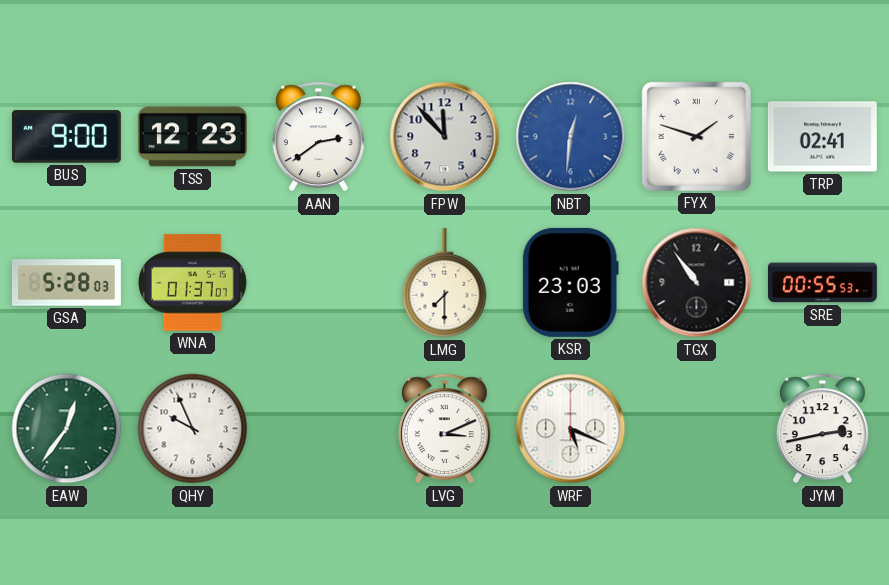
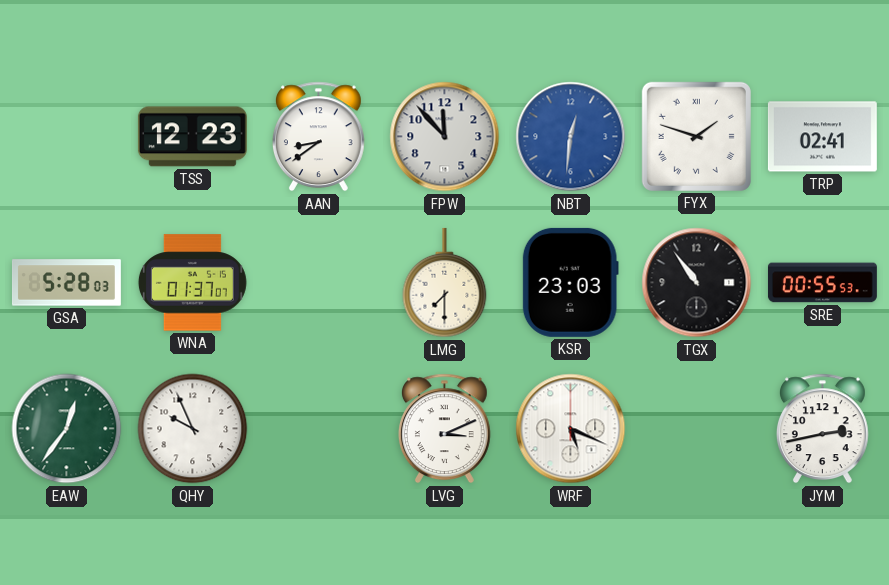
BUS: 9:00 -> none (66, 137)
AAN: 2:39 -> 8:39 (318, 137)
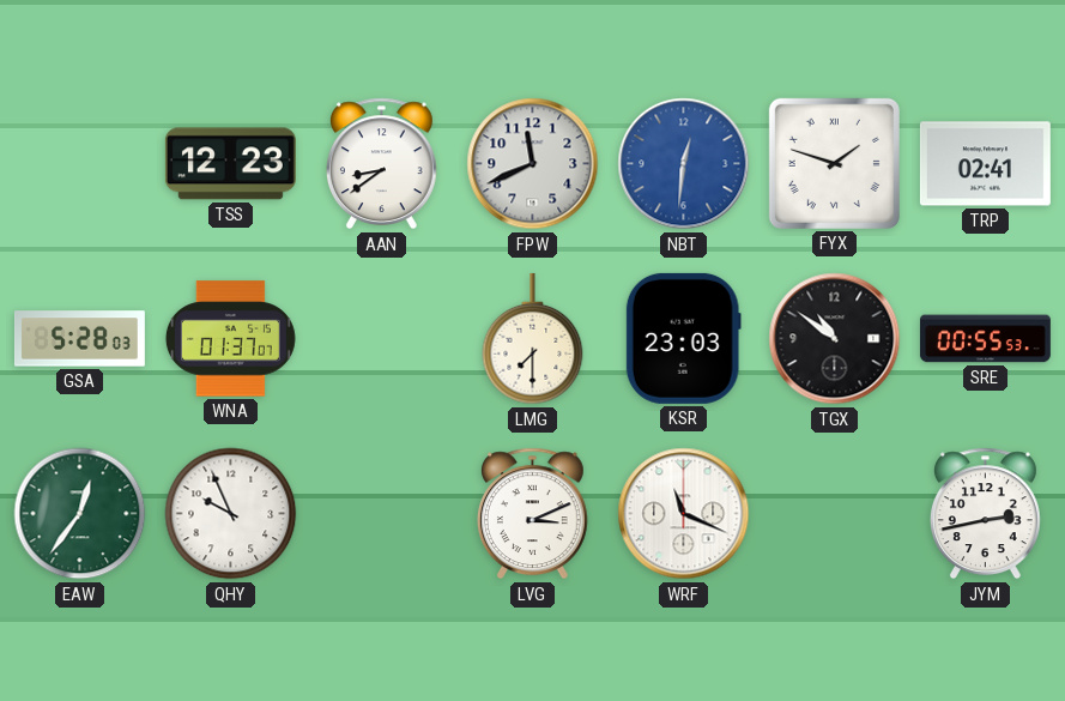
FPW: 11:53 -> 11:41 (533, 164)
TGX: 10:54 -> 10:51 (835, 339)
WRF: 5:19 -> 11:19 (684, 514)
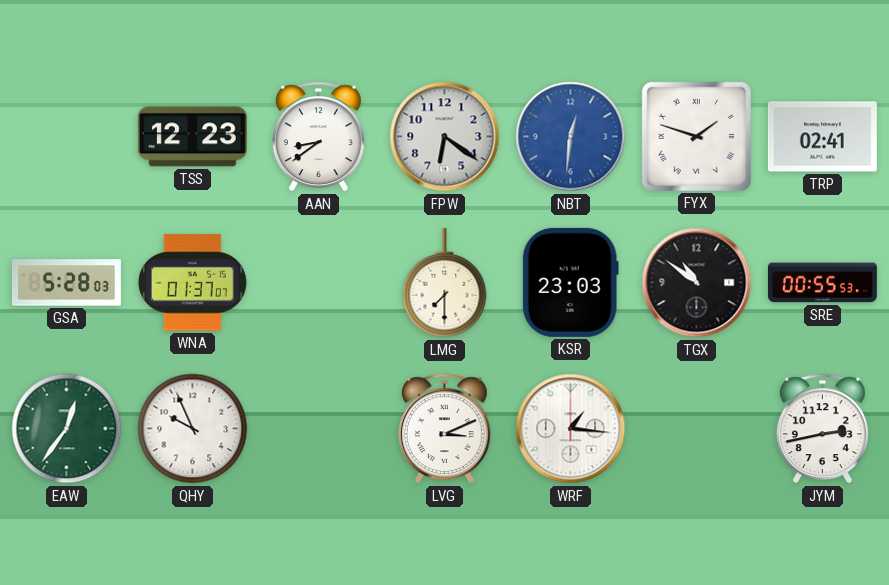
FPW: 11:41 -> 6:21 (445, 137)
WRF: 11:19 -> 1:16 (571, 429)
